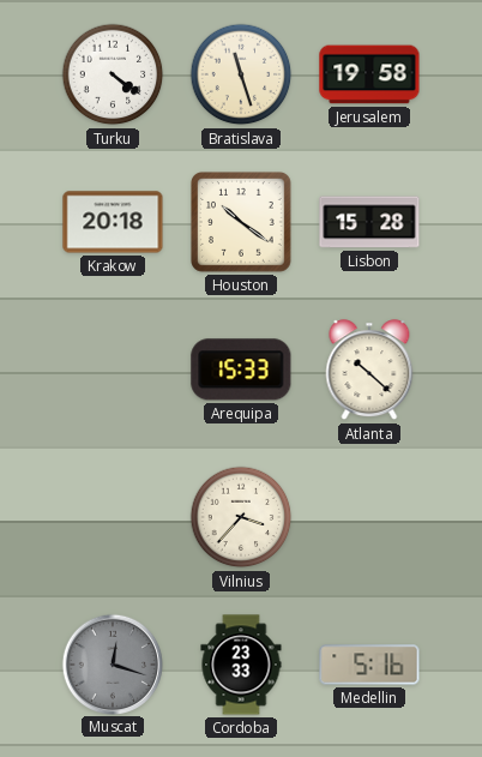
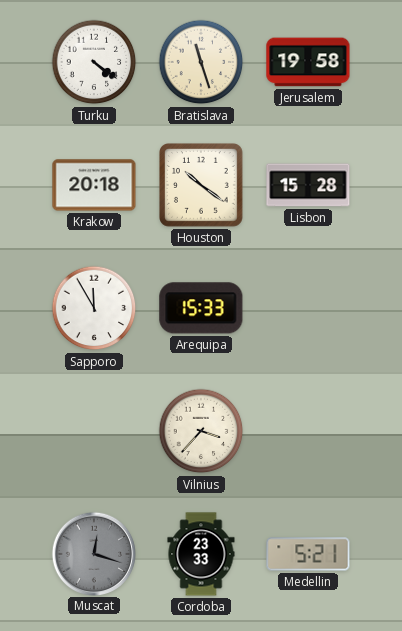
Sapporo: none -> 11:55 (94, 308)
Atlanta: 10:22 -> none (369, 371)
Medellin: 5:16 -> 5:21 (308, 554)
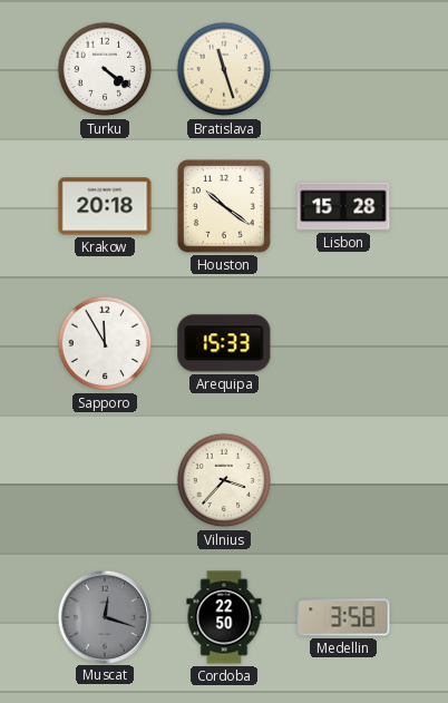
Jerusalem: 19:58 -> none (308, 62)
Cordoba: 23:33 -> 22:50 (224, 617)
Medellin: 5:21 -> 3:58 (343, 617)
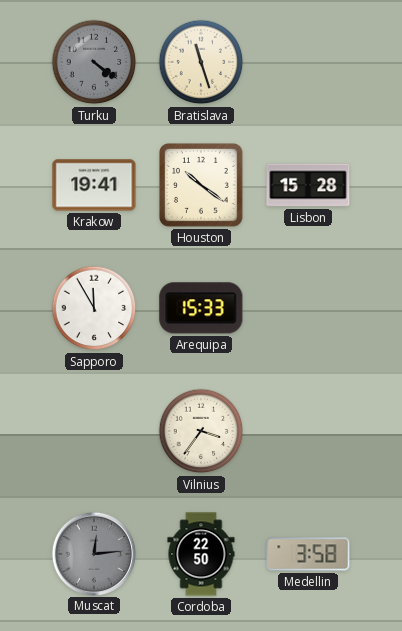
Turku dial: white -> grey (94, 62)
Krakow: 20:18 -> 19:41 (94, 185)
Vilnius: 3:37 -> 3:36 (201, 431)
Muscat: 12:18 -> 12:14 (93, 553)
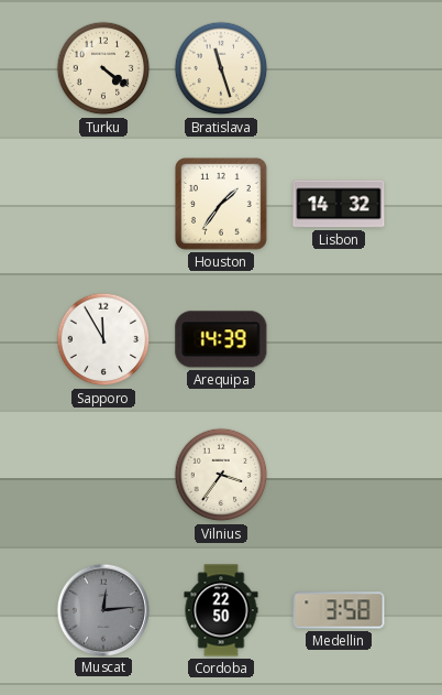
Turku dial: grey -> cream (103, 68)
Krakow: 19:41 -> none (94, 185)
Houston: 10:21 -> 1:36 (222, 205)
Lisbon: 15:28 -> 14:32 (339, 204)
Arequipa: 15:33 -> 14:39 (221, 339)
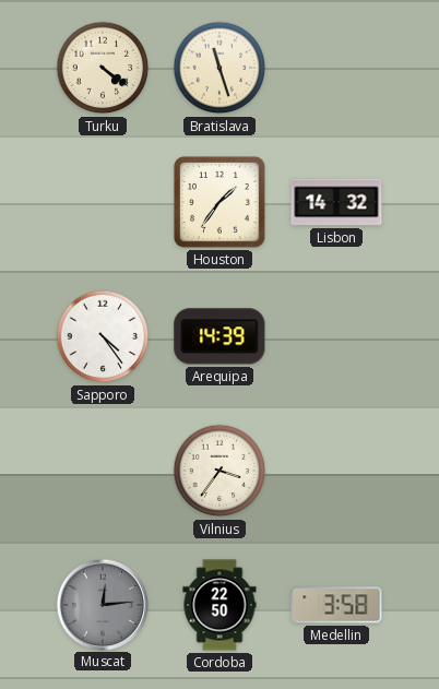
Sapporo: 11:55 -> 4:24 (103, 336)
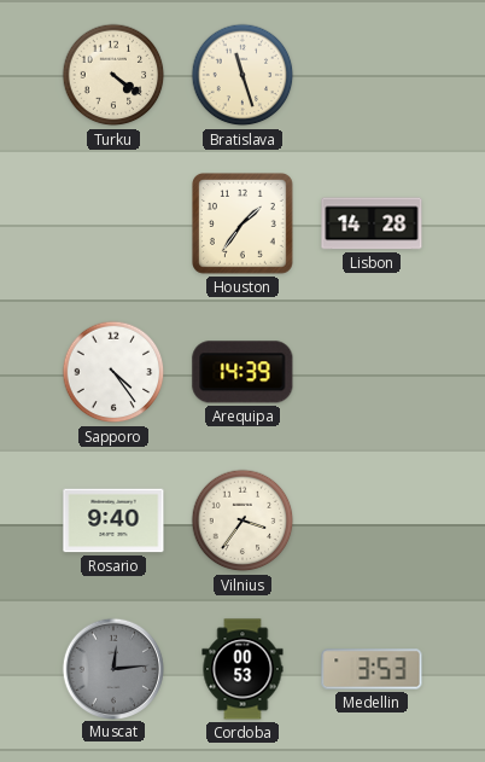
Lisbon: 14:32 -> 14:28 (372, 223)
Rosario: none -> 9:40 (113, 520)
Cordoba: 22:50 -> 00:53 (242, 669)
Medellin: 3:58 -> 3:53 (372, 669)
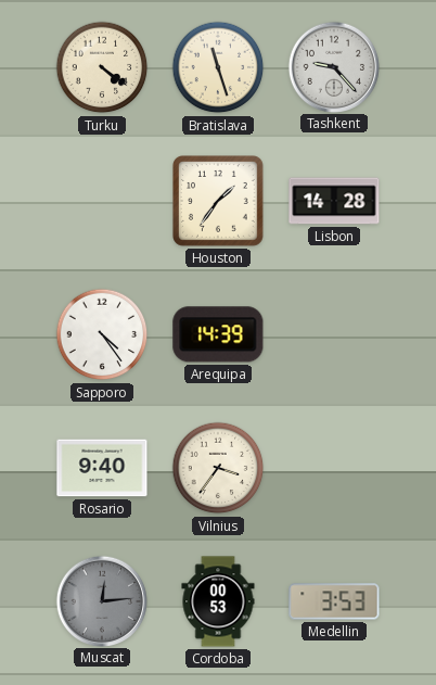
Tashkent: none -> 9:23 (333, 66)
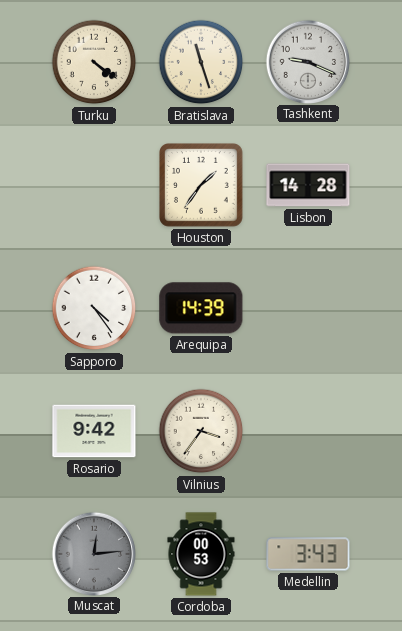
Tashkent: 9:23 -> 9:19 (307, 61)
Rosario: 9:40 -> 9:42 (94, 431)
Medellin: 3:53 -> 3:43 (308, 554)
